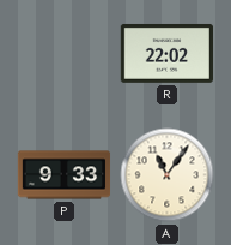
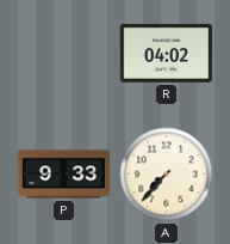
R: 22:02 -> 04:02 (166, 53)
A: 11:06 -> 7:37 (167, 175)
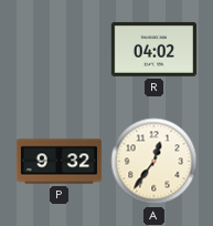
P: 9:33 -> 9:32 (60, 162)
A: 7:37 -> 12:36 (155, 162)
